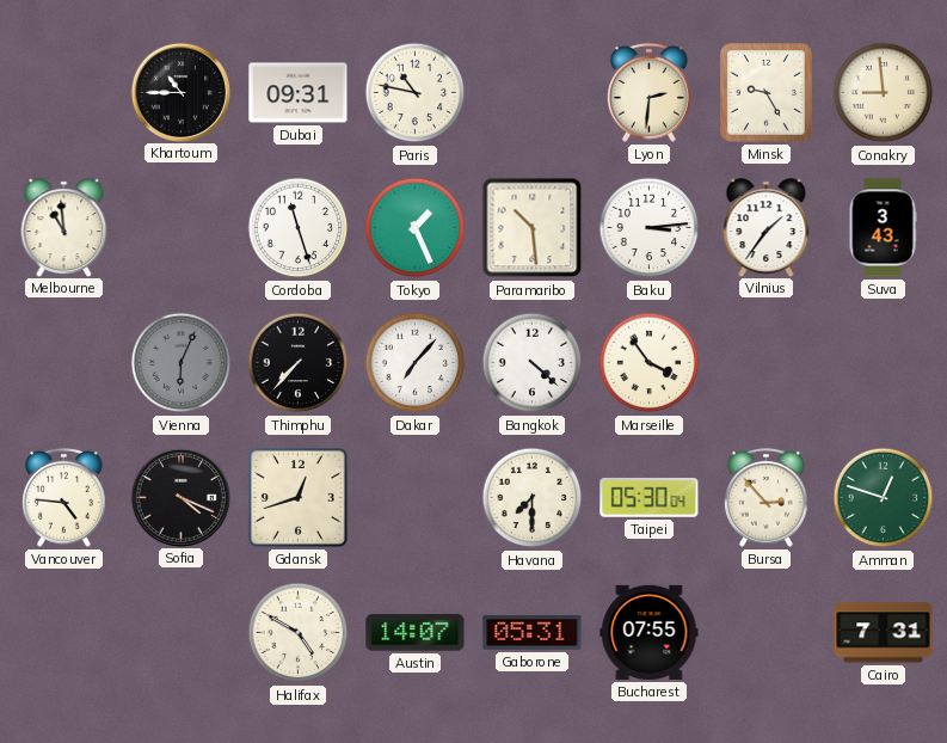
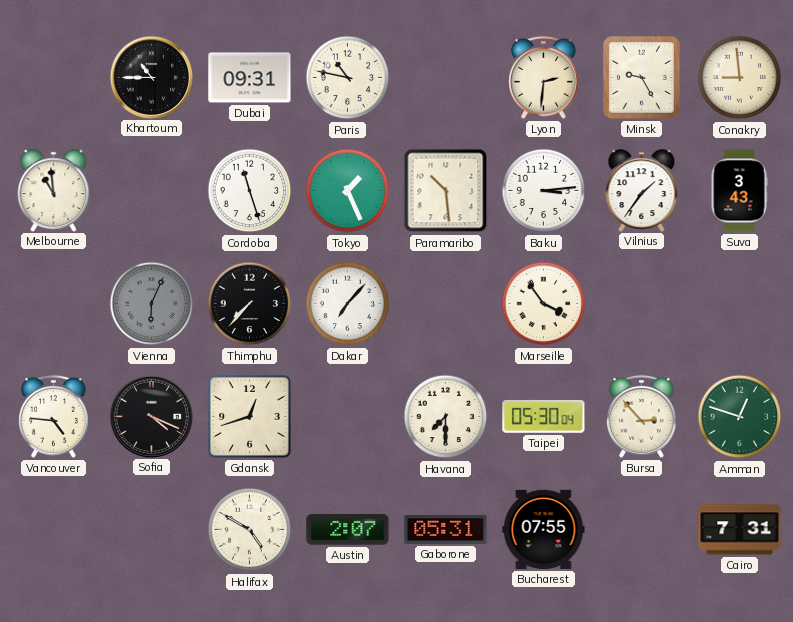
Bangkok: 4:22 -> none (533, 363)
Austin: 14:07 -> 2:07 (348, 530)
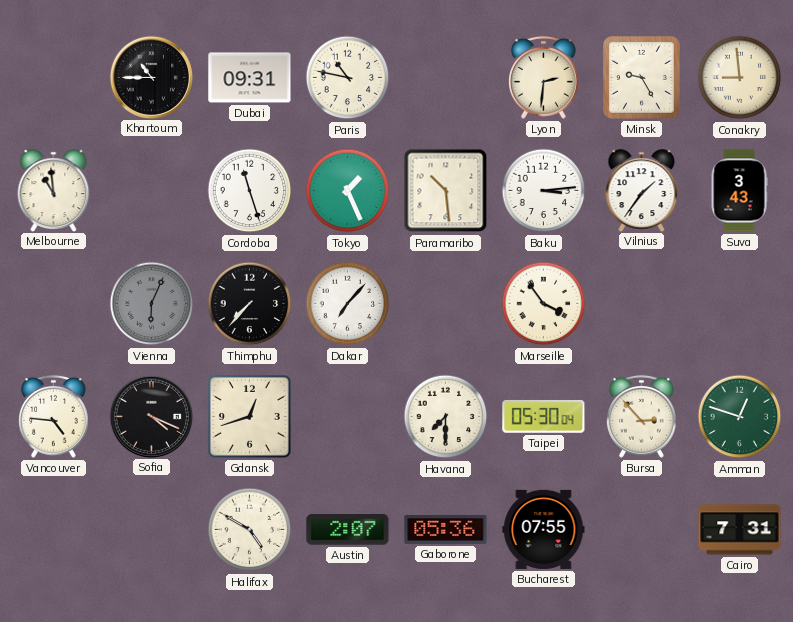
Gaborone: 05:31 -> 05:36 (446, 529)
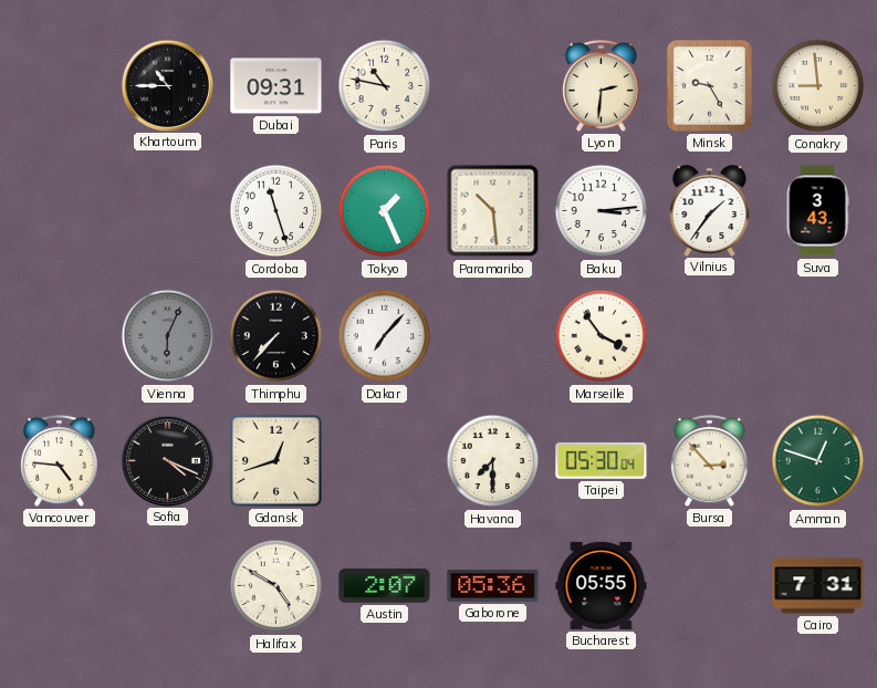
Melbourne: 10:59 -> none (54, 190)
Bucharest: 07:55 -> 05:55 (602, 585)
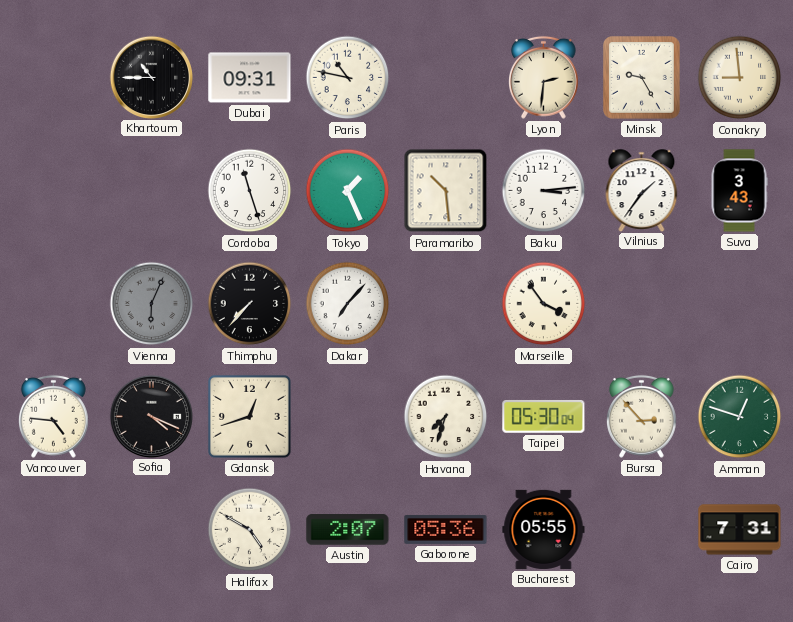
Havana: 7:30 -> 7:33 (446, 417)
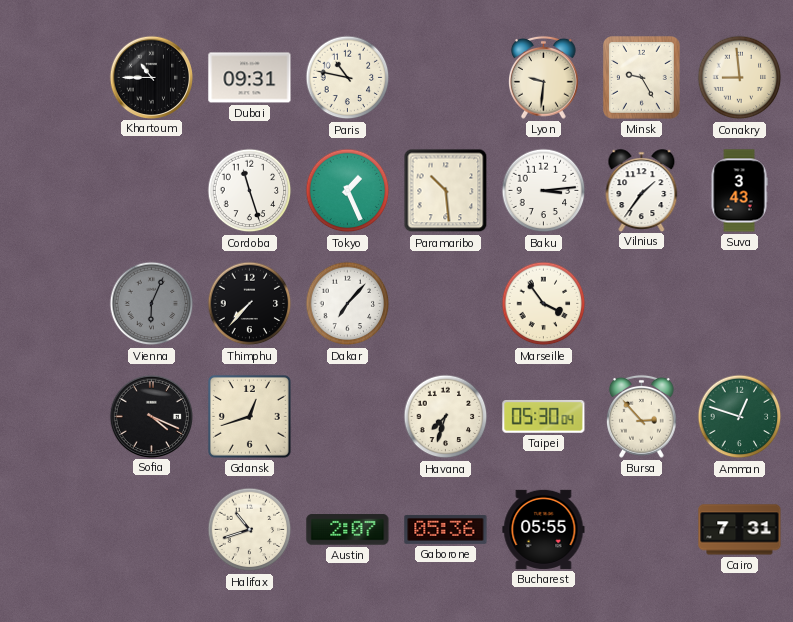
Lyon: 2:31 -> 9:31 (544, 77)
Vancouver: 4:46 -> none (54, 416)
Halifax: 4:50 -> 10:42 (250, 530)
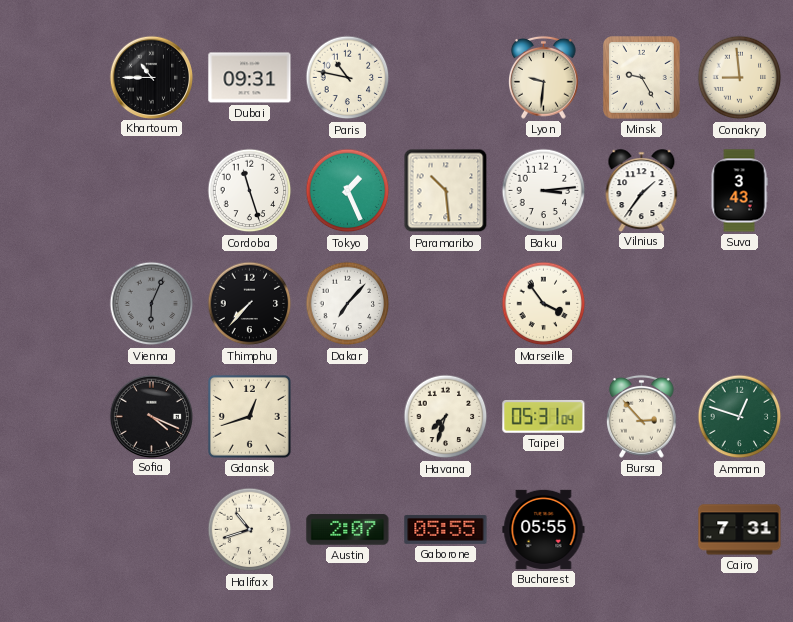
Taipei: 05:30 -> 05:31 (544, 416)
Gaborone: 05:36 -> 05:55 (446, 529)
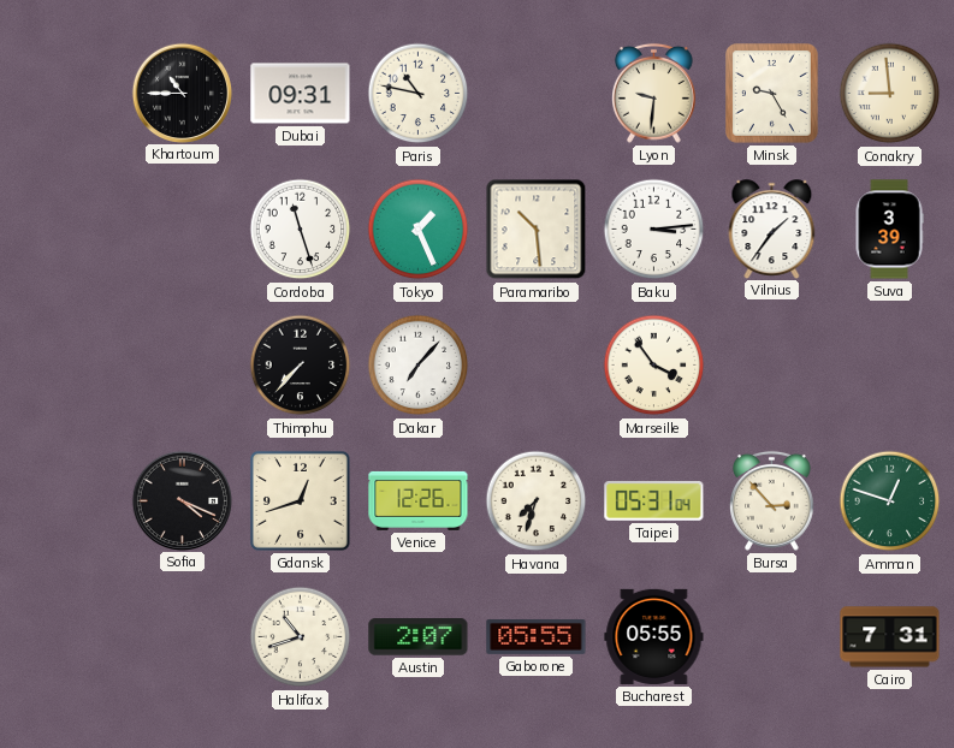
Suva: 3:43 -> 3:39 (889, 230)
Vienna: 6:04 -> none (152, 304)
Venice: none -> 12:26 (419, 500)
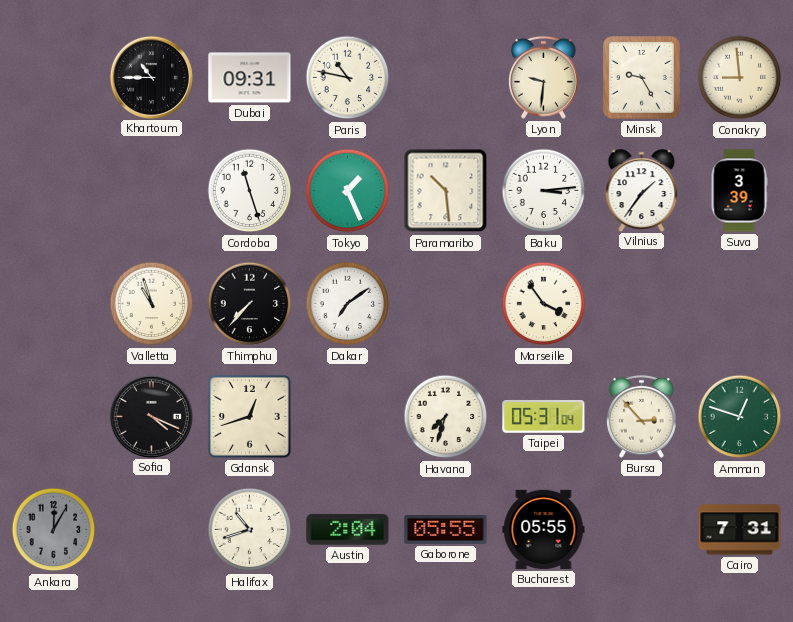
Valletta: none -> 10:57 (152, 304)
Dakar: 7:07 -> 7:09 (348, 304)
Venice: 12:26 -> none (419, 500)
Ankara: none -> 12:05 (54, 530)
Austin: 2:07 -> 2:04 (348, 530)
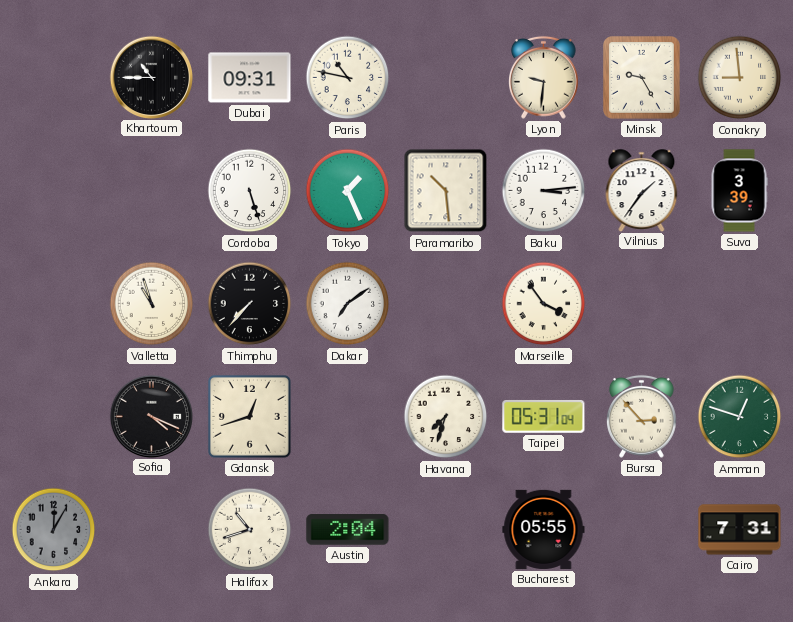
Cordoba: 11:27 -> 5:27 (250, 191)
Gaborone: 05:55 -> none (446, 529)
